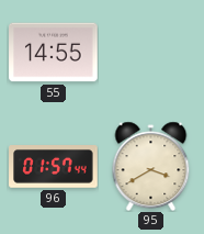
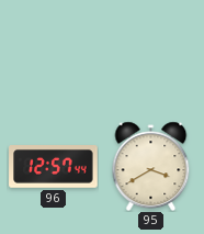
55: 14:55 -> none (54, 53)
96: 01:57 -> 12:57 (54, 167)
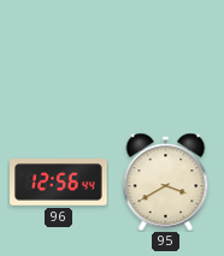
96: 12:57 -> 12:56 (59, 183)
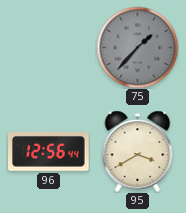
75: none -> 1:37 (137, 47)
